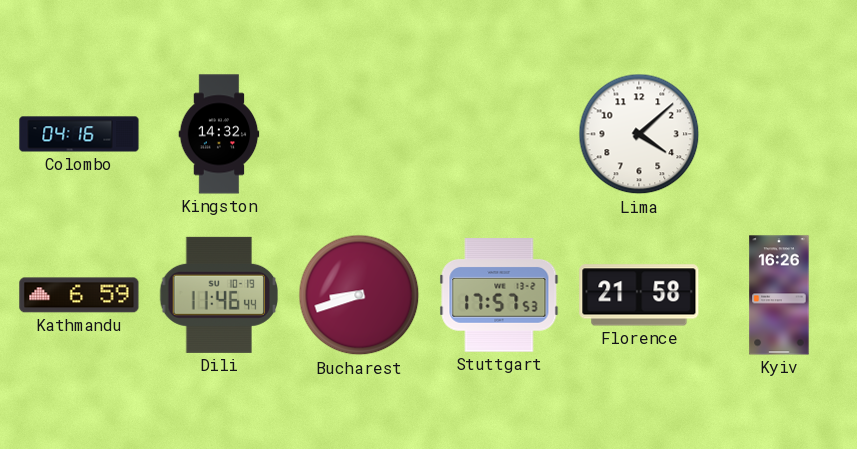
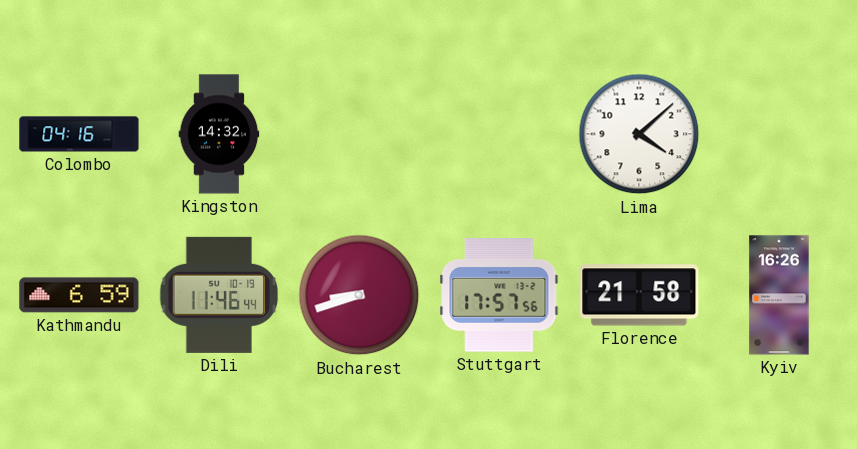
Stuttgart: 17:57:53 -> 17:57:56 (499, 295)
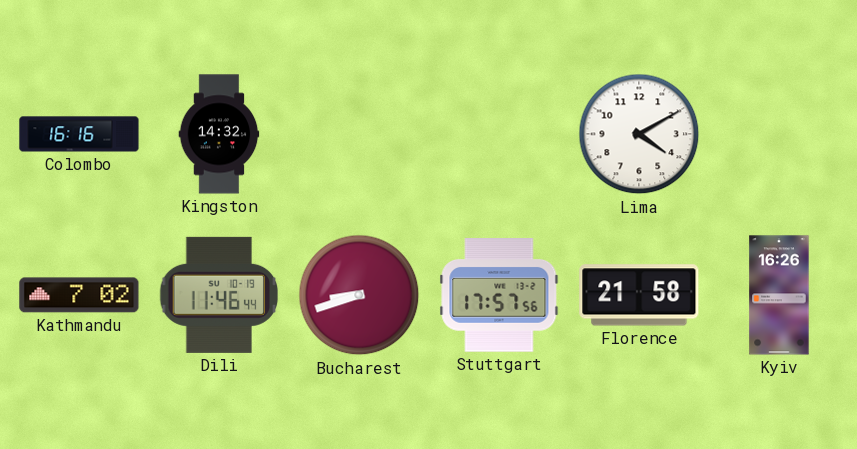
Colombo: 04:16 -> 16:16 (79, 134)
Lima: 4:08 -> 4:10 (639, 134)
Kathmandu: 6:59 -> 7:02 (79, 295)
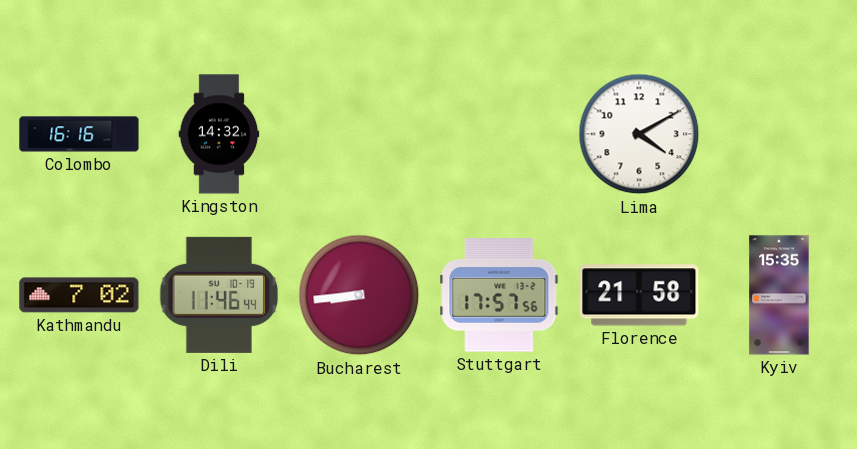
Bucharest: 8:42 -> 8:44 (359, 295)
Kyiv: 16:26 -> 15:35 (779, 295)
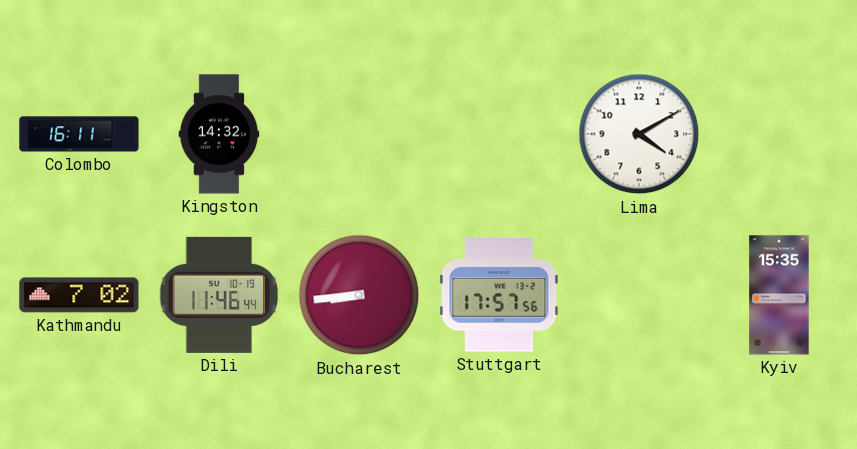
Colombo: 16:16 -> 16:11 (79, 134)
Florence: 21:58 -> none (639, 295)
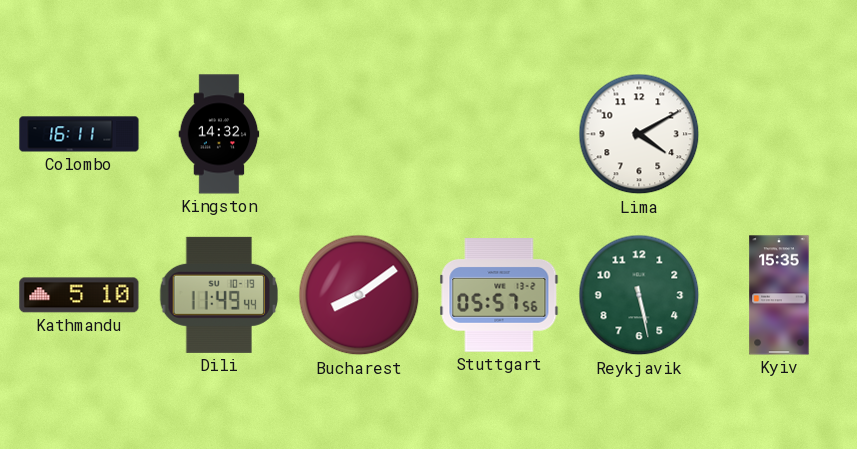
Kathmandu: 7:02 -> 5:10 (79, 295)
Dili: 11:46 -> 11:49 (219, 295)
Bucharest: 8:44 -> 8:09 (359, 295)
Stuttgart: 17:57 -> 05:57 (499, 295)
Reykjavik: none -> 5:28 (639, 295)
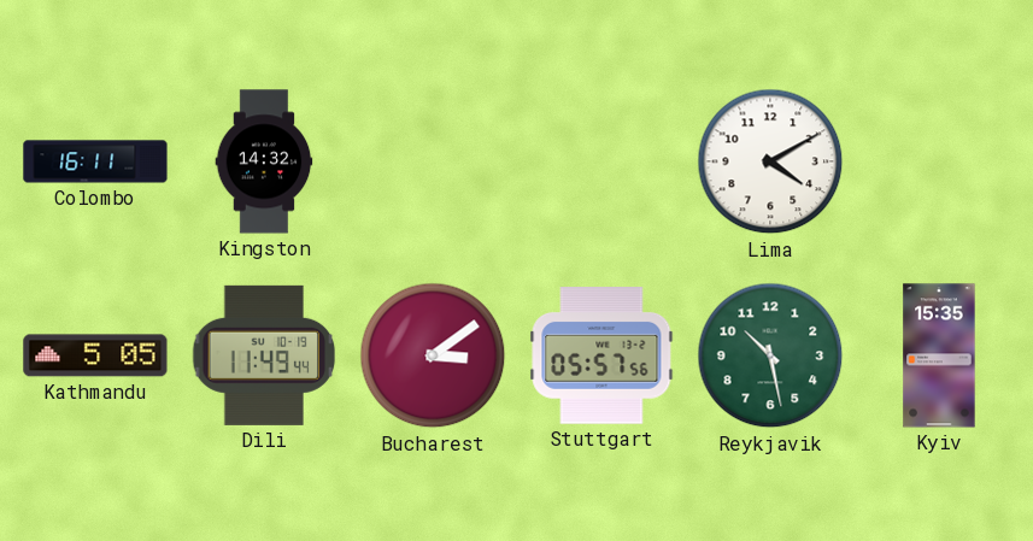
Kathmandu: 5:10 -> 5:05 (95, 355)
Bucharest: 8:09 -> 3:09 (433, 355)
Reykjavik: 5:28 -> 10:28 (770, 355)
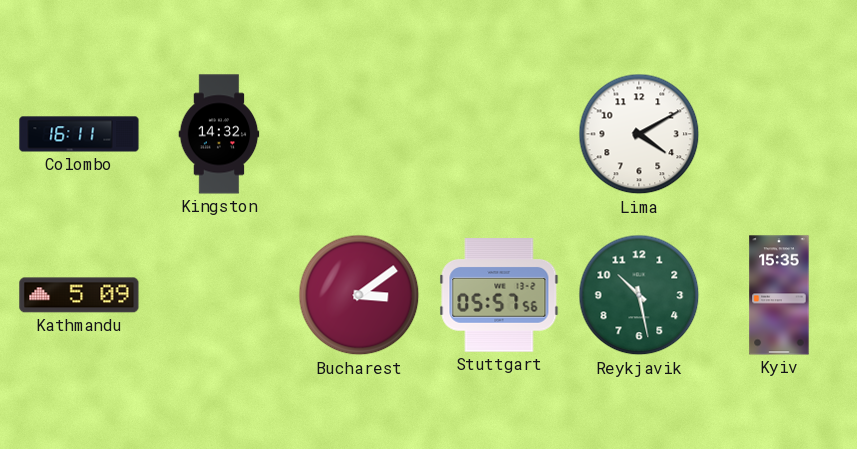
Kathmandu: 5:05 -> 5:09 (79, 295)
Dili: 11:49 -> none (264, 355)
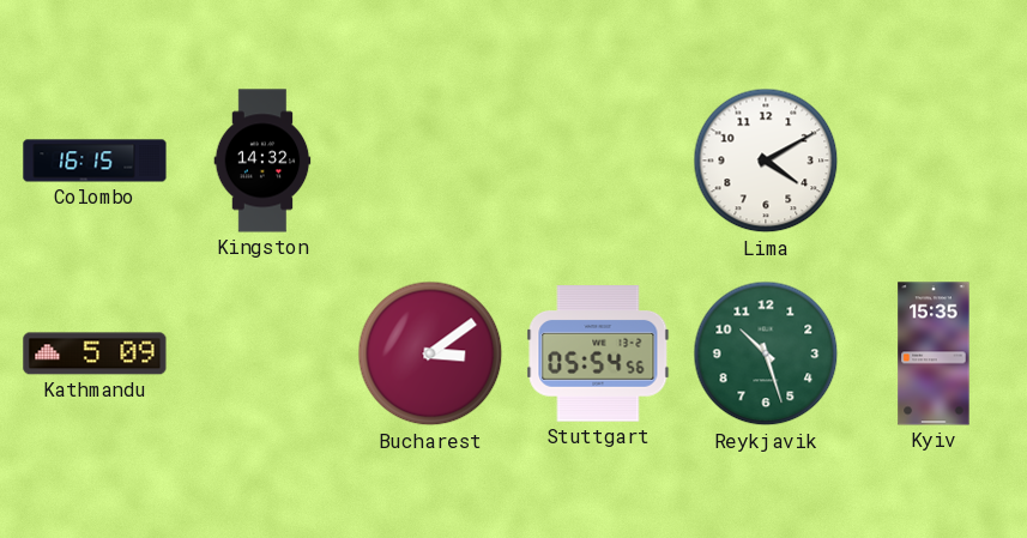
Colombo: 16:11 -> 16:15 (95, 161)
Stuttgart: 05:57 -> 05:54 (598, 353)
Reykjavik: 10:28 -> 10:27 (766, 353)
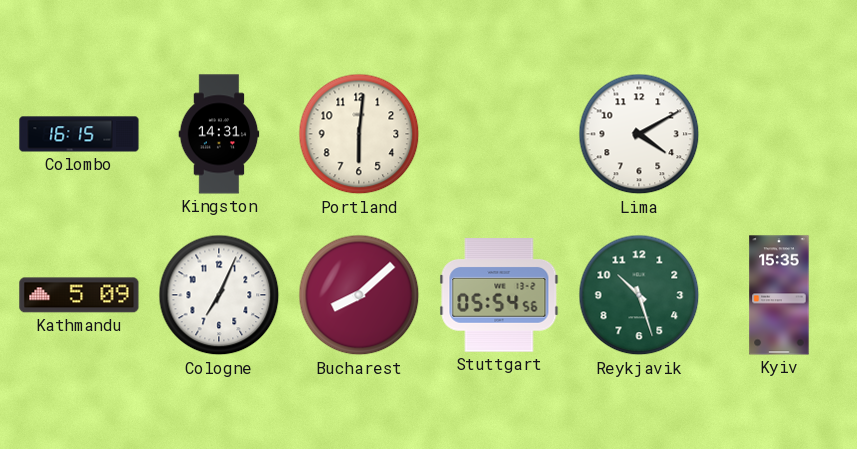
Kingston: 14:32 -> 14:31 (219, 134)
Portland: none -> 6:01 (359, 134)
Cologne: none -> 7:04 (219, 295)
Bucharest: 3:09 -> 8:08 (359, 295)
